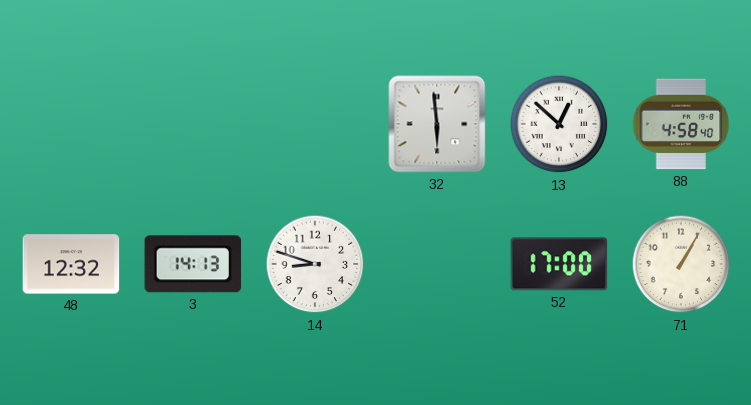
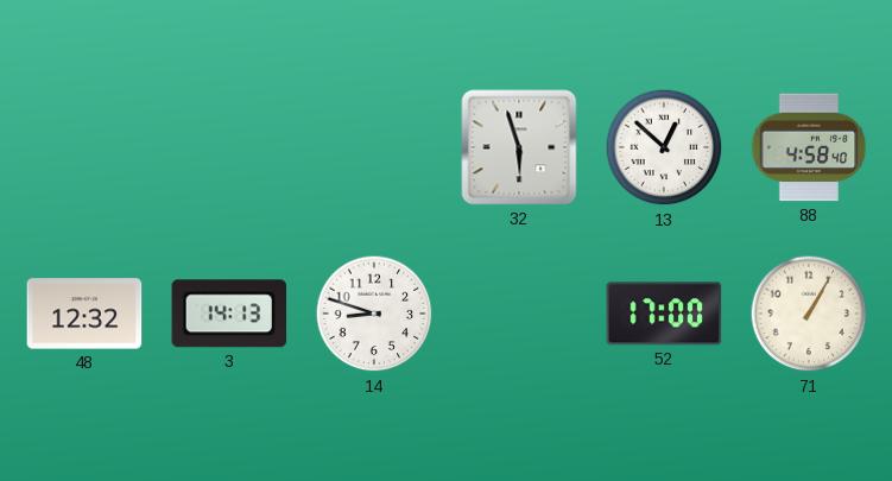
32: 5:59 -> 5:57 (519, 147)
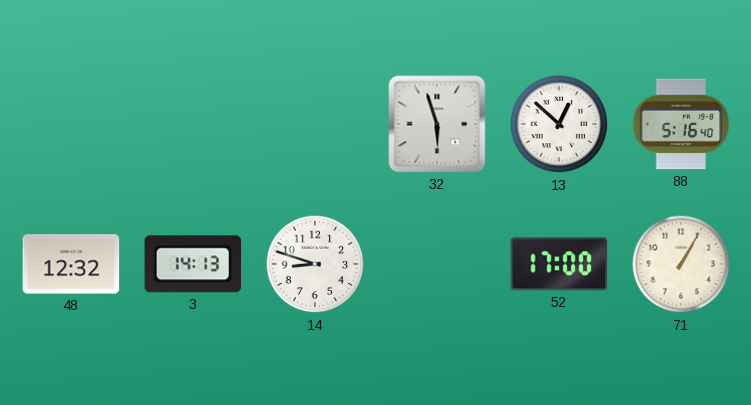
88: 4:58 -> 5:16 (681, 124)
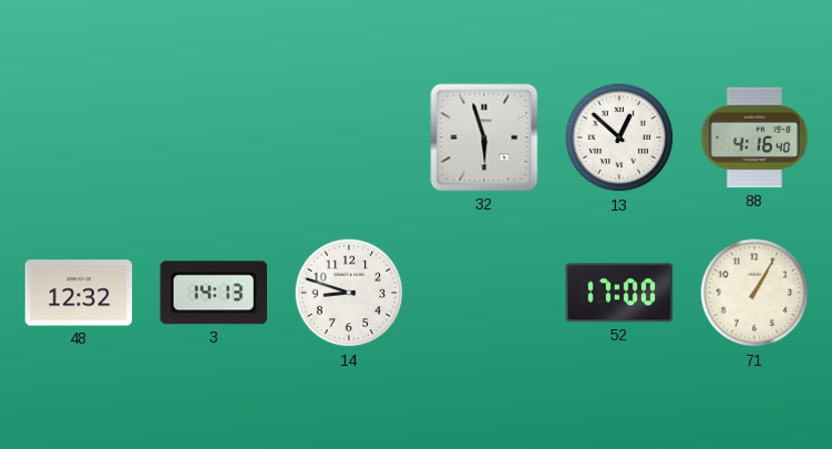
88: 5:16 -> 4:16 (754, 137)
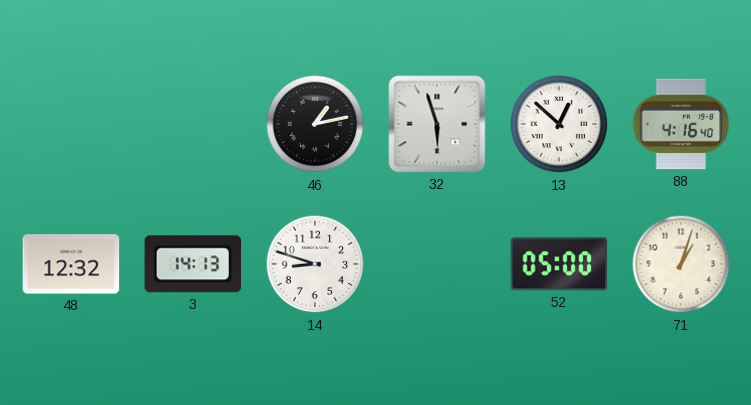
46: none -> 1:13 (315, 124)
52: 17:00 -> 05:00 (559, 264)
71: 1:05 -> 1:03 (681, 264)
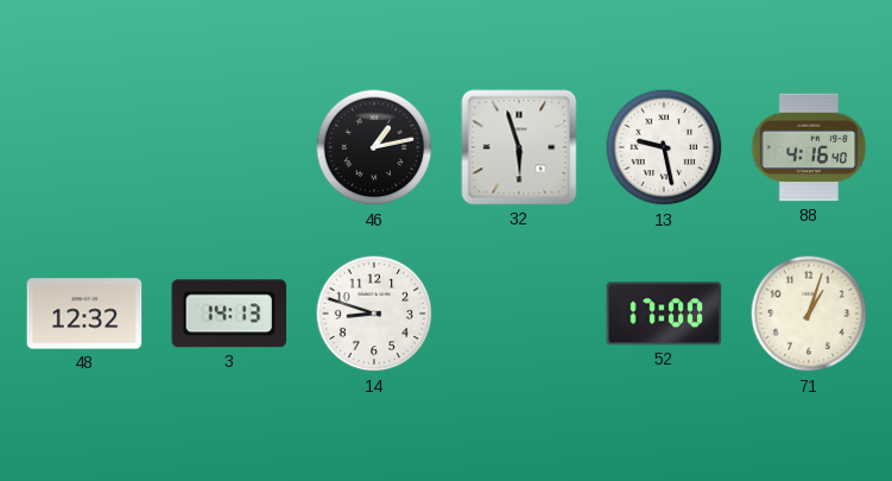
13: 12:52 -> 9:28 (664, 147)
52: 05:00 -> 17:00 (664, 314)
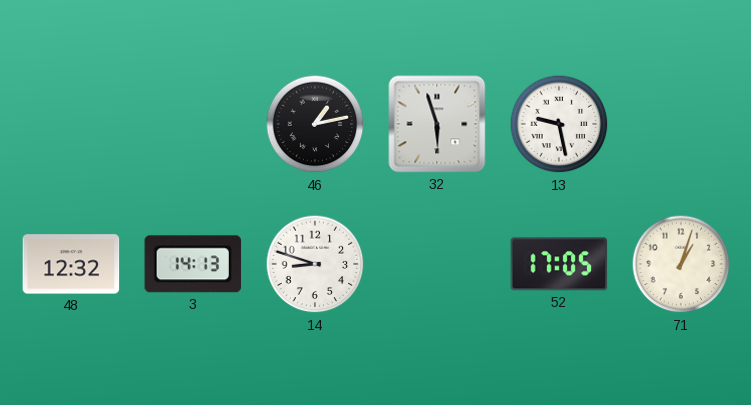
88: 4:16 -> none (809, 147)
52: 17:00 -> 17:05 (559, 264)
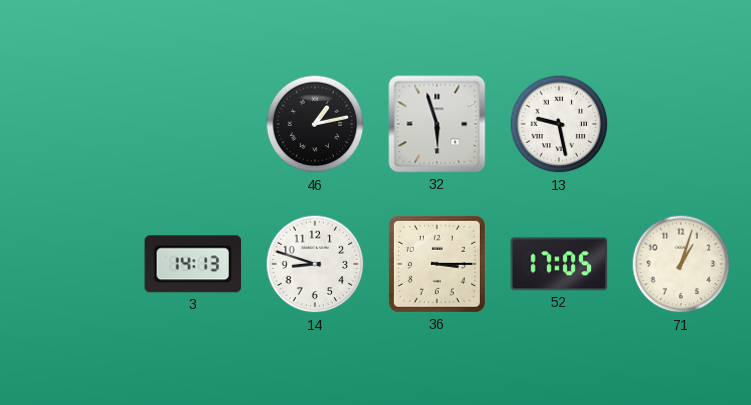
48: 12:32 -> none (71, 264)
36: none -> 3:15 (437, 264)
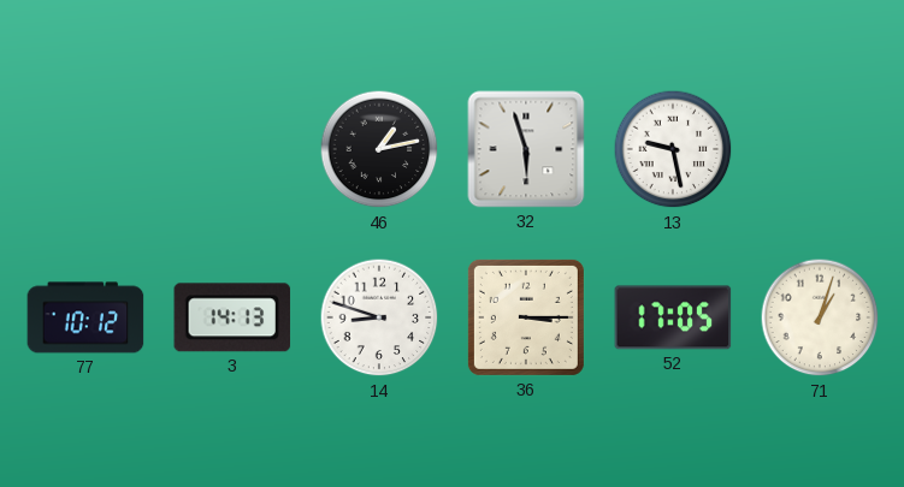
77: none -> 10:12 (85, 317)
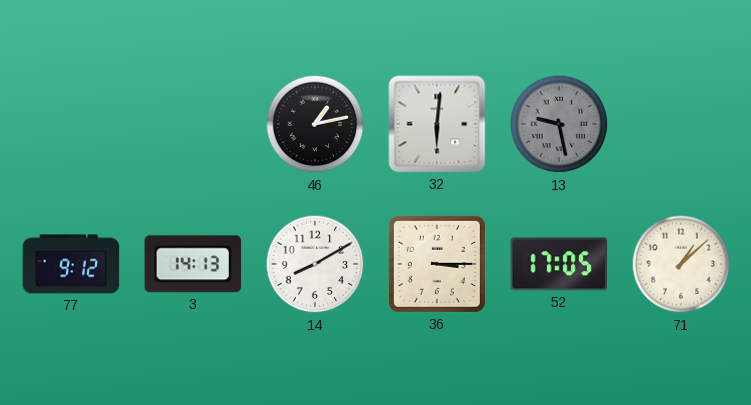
32: 5:57 -> 6:01 (437, 124)
13 dial: white -> grey (559, 124)
77: 10:12 -> 9:12 (71, 264)
14: 8:48 -> 8:10 (315, 264)
71: 1:03 -> 1:08 (681, 264)
